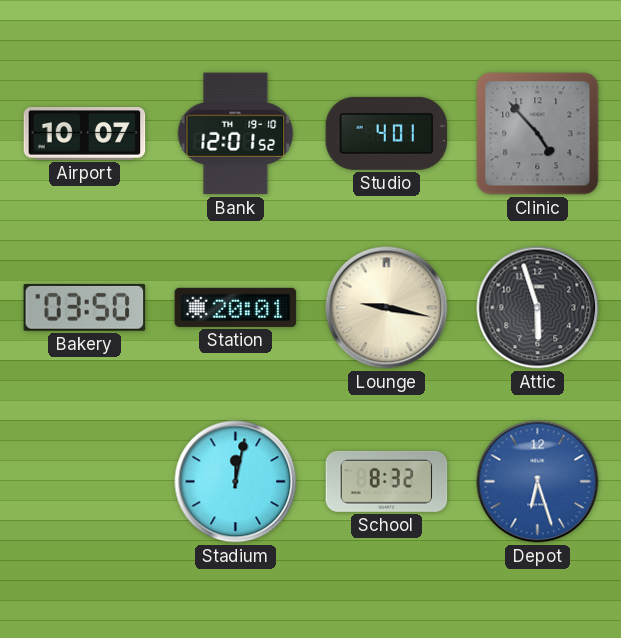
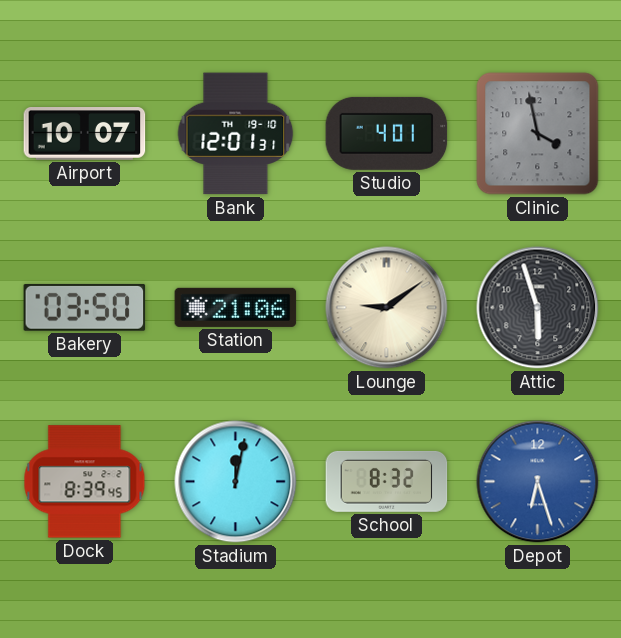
Bank: 12:01:52 -> 12:01:31 (236, 134)
Clinic: 4:53 -> 3:58 (538, 134)
Station: 20:01 -> 21:06 (236, 307)
Lounge: 9:17 -> 9:09 (387, 308)
Dock: none -> 8:39 (85, 482)
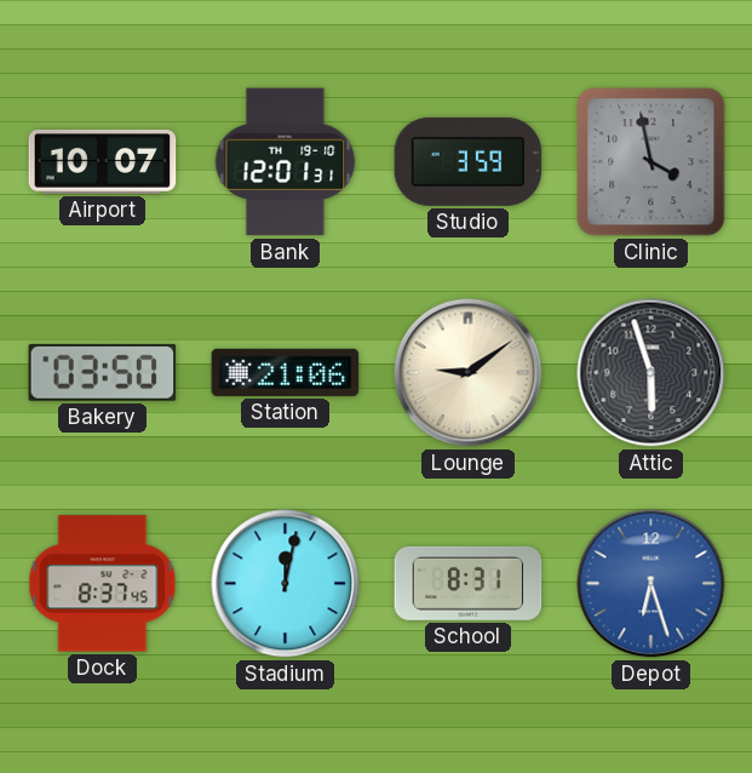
Studio: 4:01 -> 3:59 (469, 161)
Dock: 8:39 -> 8:37 (103, 584)
School: 8:32 -> 8:31 (469, 583)
